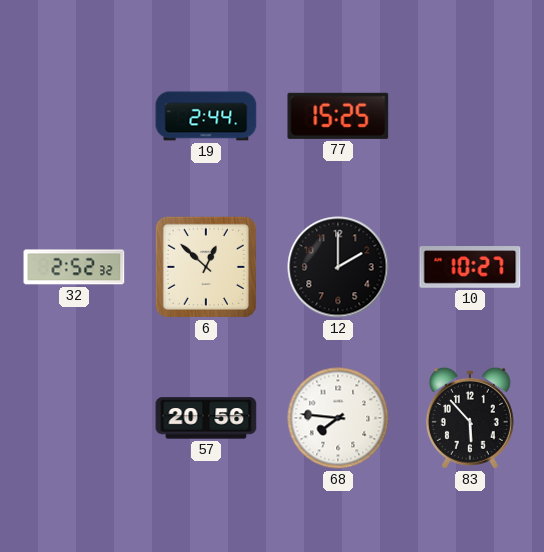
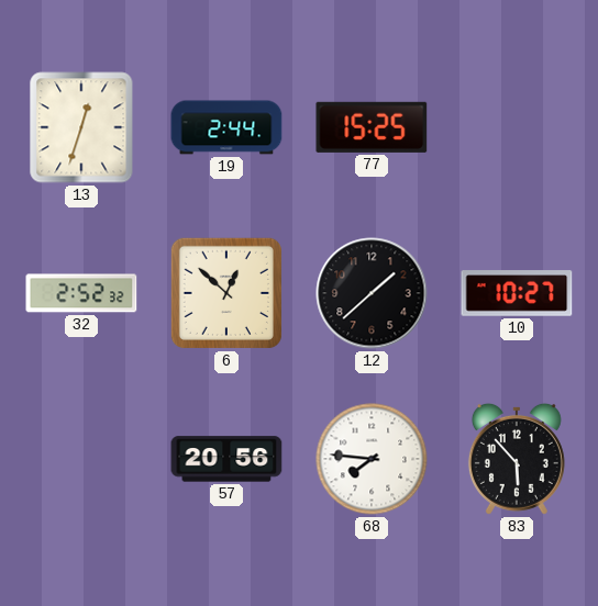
13: none -> 12:33 (81, 127)
12: 2:00 -> 1:38 (372, 293)
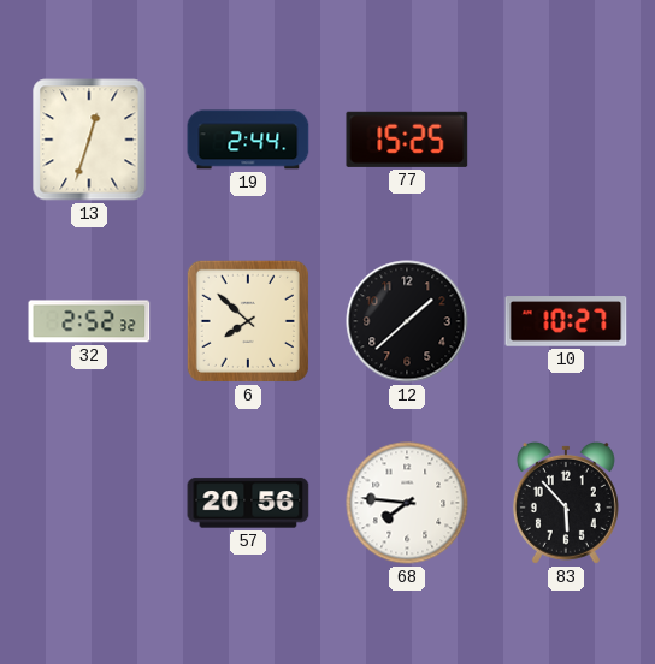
6: 12:52 -> 7:52 (248, 321)
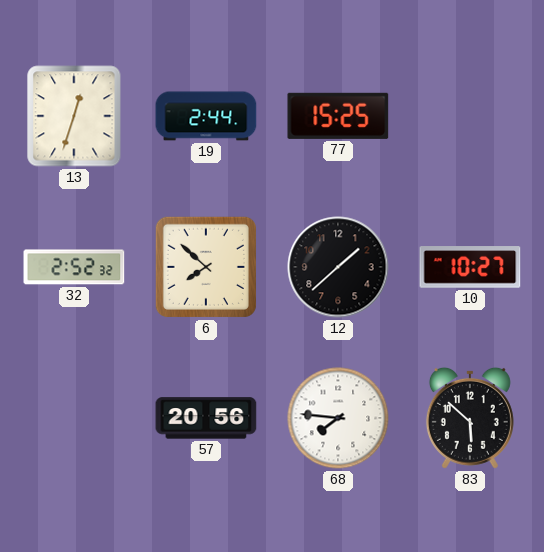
83: 5:53 -> 5:52 (470, 418)
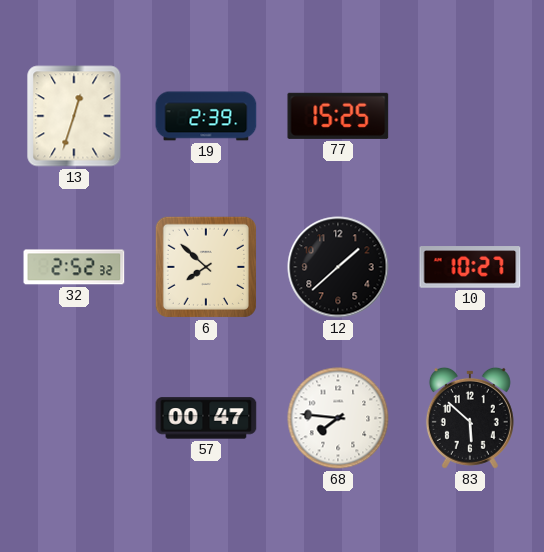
19: 2:44 -> 2:39 (206, 116)
57: 20:56 -> 00:47 (206, 418)
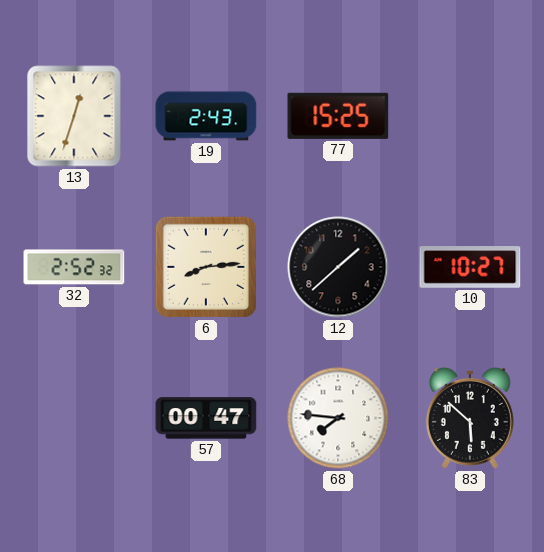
19: 2:39 -> 2:43 (206, 116)
6: 7:52 -> 8:14 (206, 267)
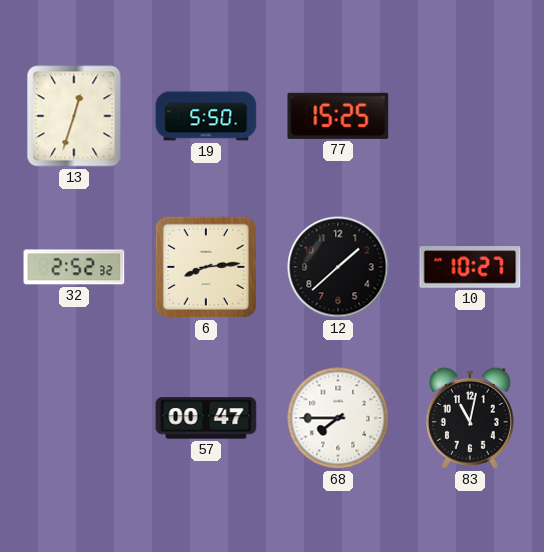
19: 2:43 -> 5:50 (206, 116)
68: 7:46 -> 7:45 (338, 418)
83: 5:52 -> 11:02 (470, 418)
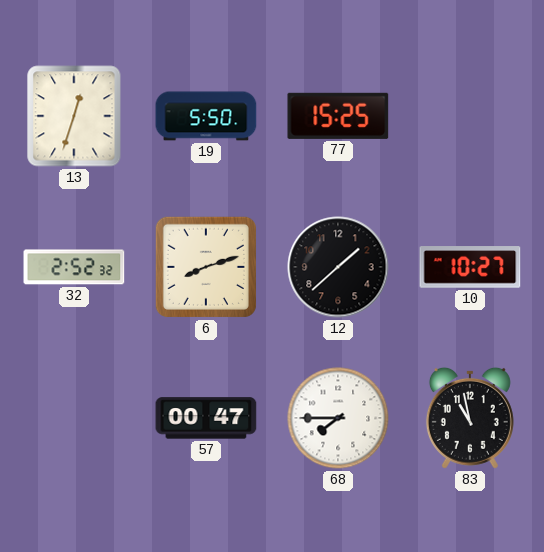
6: 8:14 -> 8:12 (206, 267)
83: 11:02 -> 10:58 (470, 418)
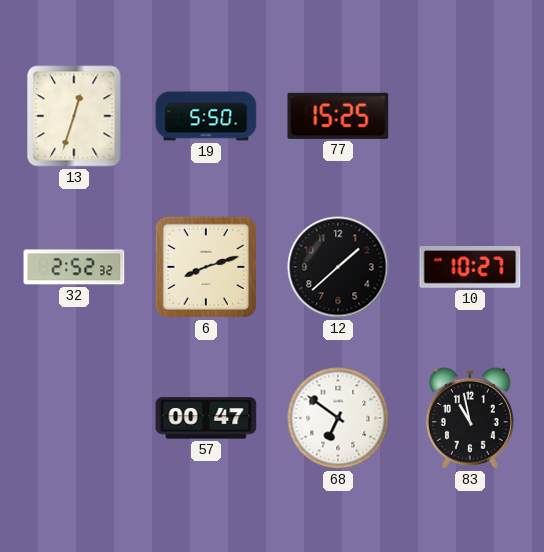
68: 7:45 -> 6:51 (338, 418)
